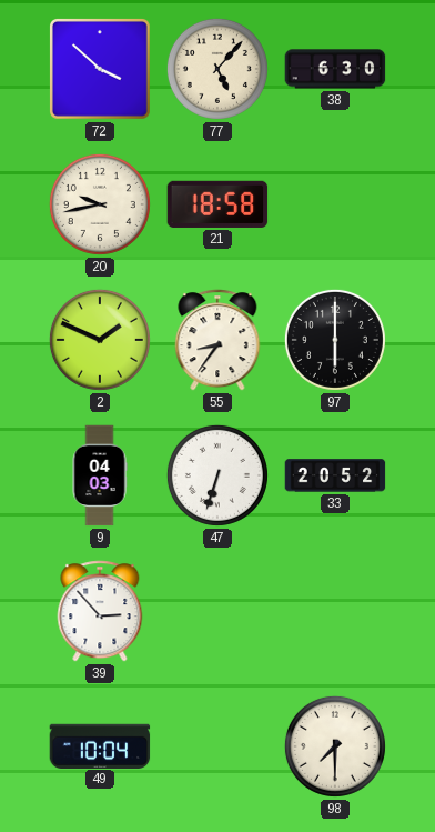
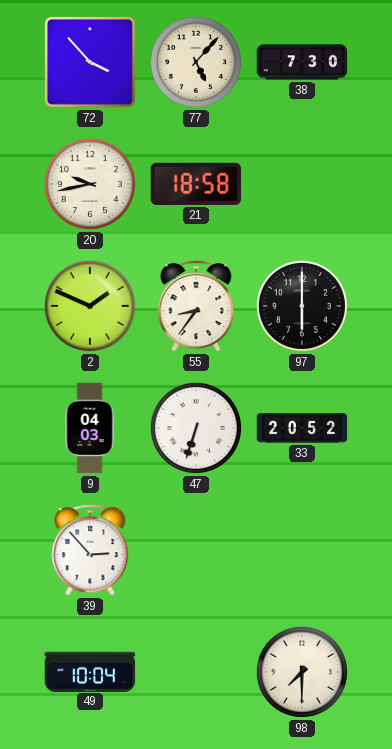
72: 3:52 -> 3:53 (91, 63)
38: 6:30 -> 7:30 (302, 62)
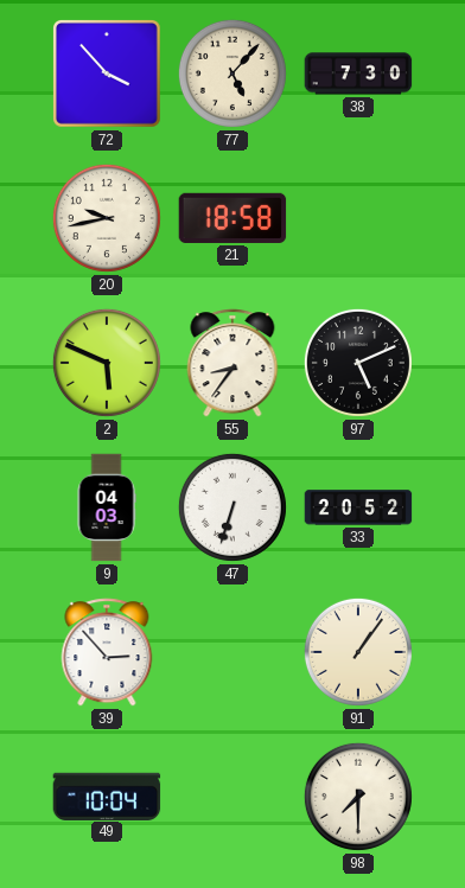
2: 1:49 -> 5:49 (107, 363)
97: 6:00 -> 5:11 (358, 363)
91: none -> 1:06 (358, 652)
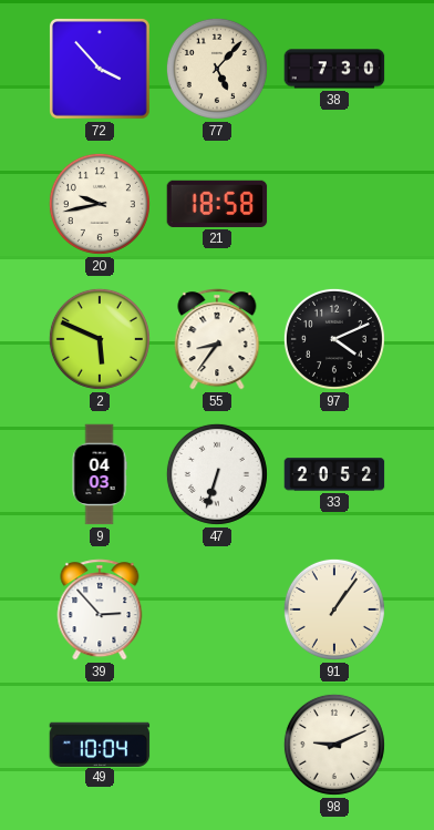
97: 5:11 -> 4:11 (334, 339)
98: 7:30 -> 9:11 (334, 745)
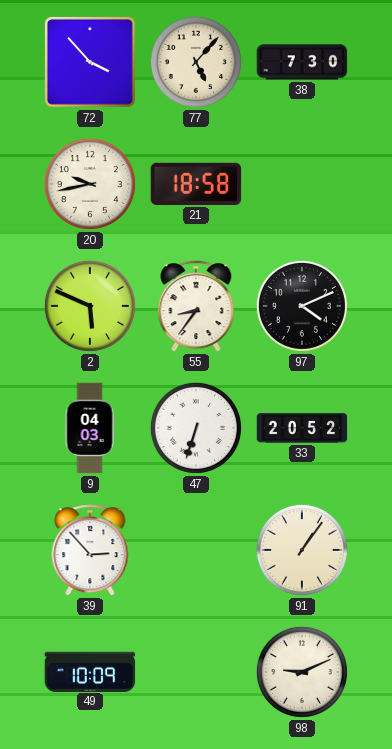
49: 10:04 -> 10:09 (90, 671)
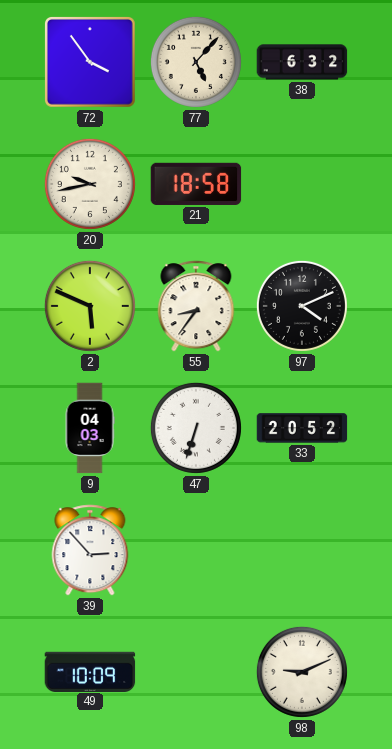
72: 3:53 -> 3:54 (91, 63)
38: 7:30 -> 6:32 (302, 62)
91: 1:06 -> none (302, 550)
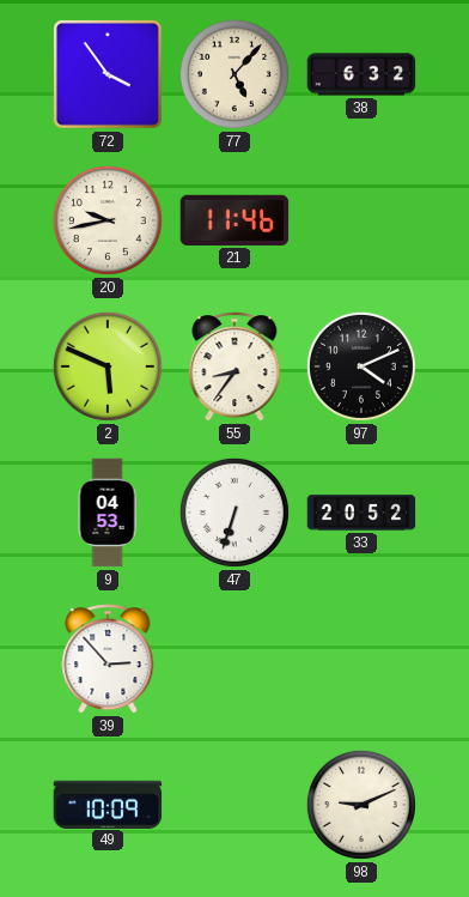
21: 18:58 -> 11:46 (234, 220)
9: 04:03 -> 04:53 (108, 513)
